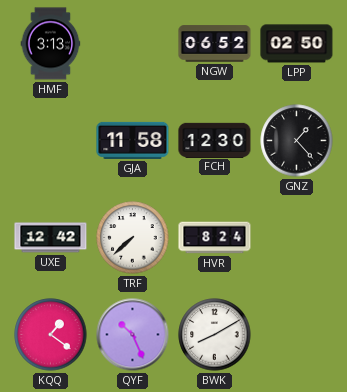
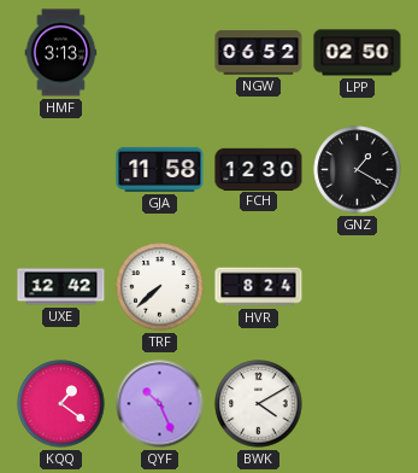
GNZ: 1:23 -> 1:20 (358, 170)
BWK: 8:10 -> 4:10 (259, 404)
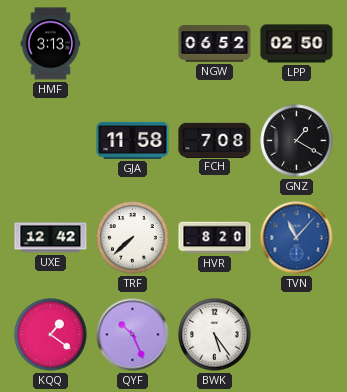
FCH: 12:30 -> 7:08 (215, 140)
HVR: 8:24 -> 8:20 (215, 238)
TVN: none -> 11:07 (297, 238)
BWK: 4:10 -> 5:24 (215, 335)
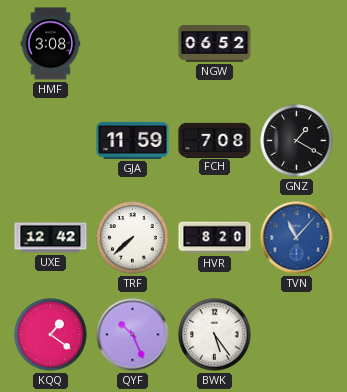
HMF: 3:13 -> 3:08 (51, 44)
LPP: 02:50 -> none (297, 44)
GJA: 11:58 -> 11:59 (133, 140)
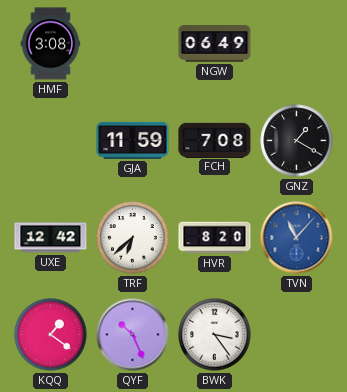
NGW: 06:52 -> 06:49 (215, 44)
TRF: 7:38 -> 6:38 (133, 238)
BWK: 5:24 -> 3:24 (215, 335)
